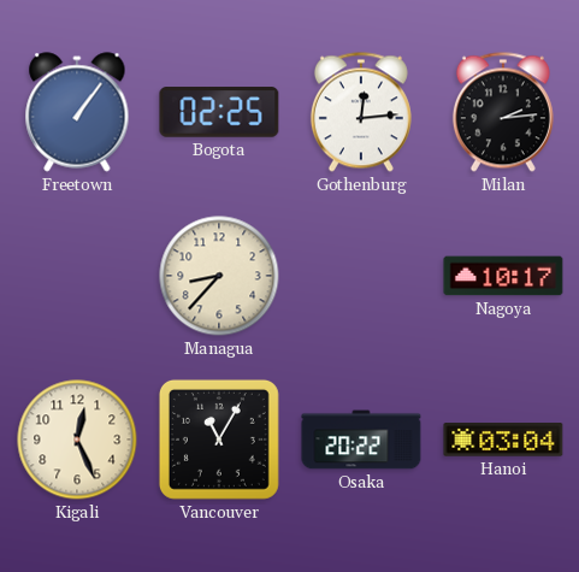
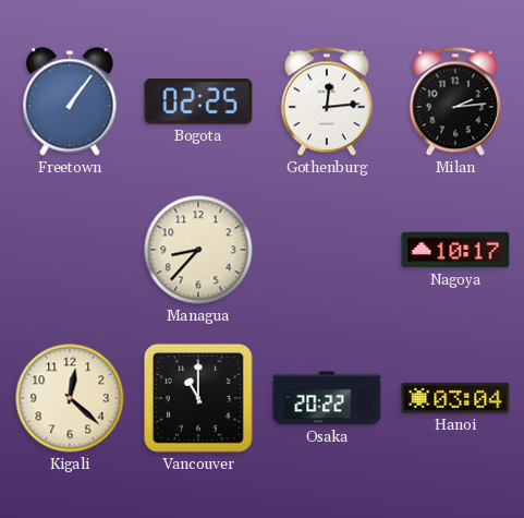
Kigali: 12:26 -> 12:22 (70, 398)
Vancouver: 11:05 -> 11:00 (198, 398)
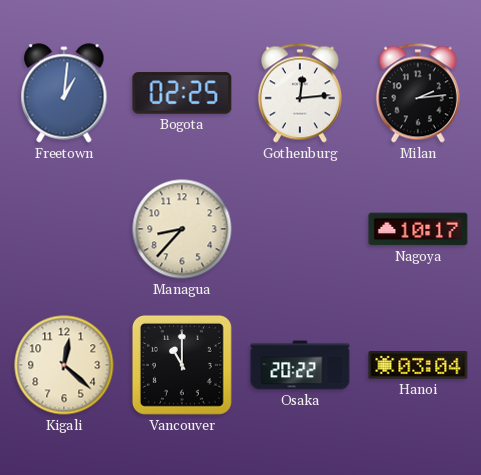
Freetown: 1:06 -> 1:01 (64, 93)
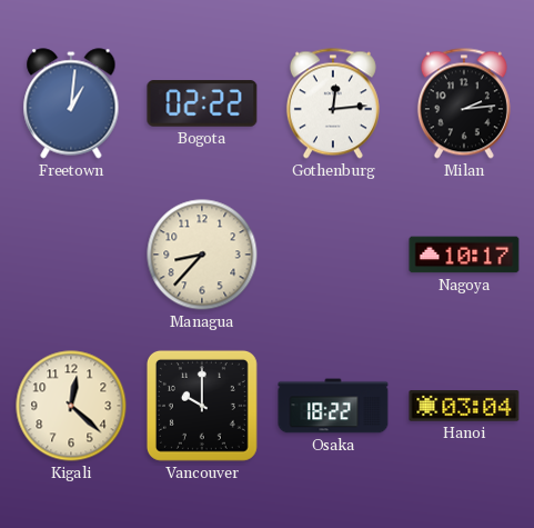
Bogota: 02:25 -> 02:22 (202, 103)
Vancouver: 11:00 -> 10:00 (202, 406)
Osaka: 20:22 -> 18:22 (333, 406)
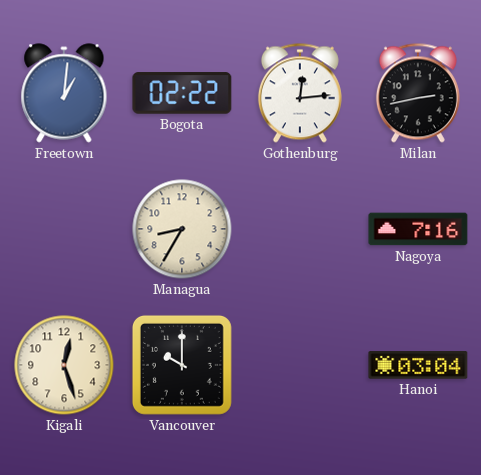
Milan: 2:14 -> 2:43 (418, 93)
Managua: 8:37 -> 8:35 (182, 229)
Nagoya: 10:17 -> 7:16 (418, 229)
Kigali: 12:22 -> 12:27 (64, 365)
Osaka: 18:22 -> none (333, 406)
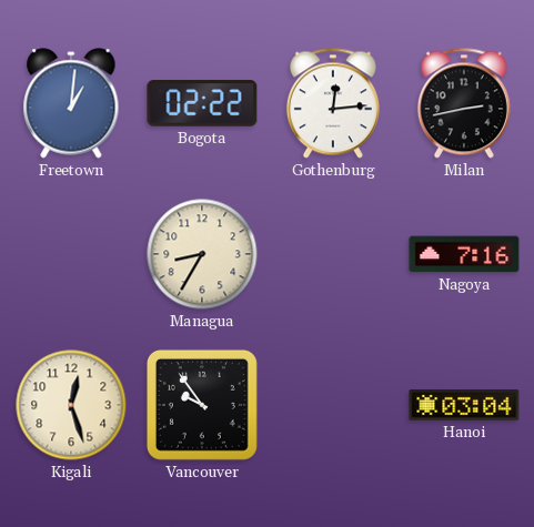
Vancouver: 10:00 -> 9:54 (202, 405)
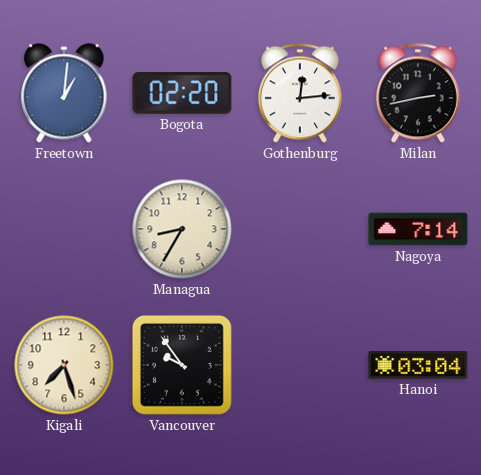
Bogota: 02:22 -> 02:20 (182, 93)
Nagoya: 7:16 -> 7:14 (418, 229)
Kigali: 12:27 -> 7:27 (64, 365)
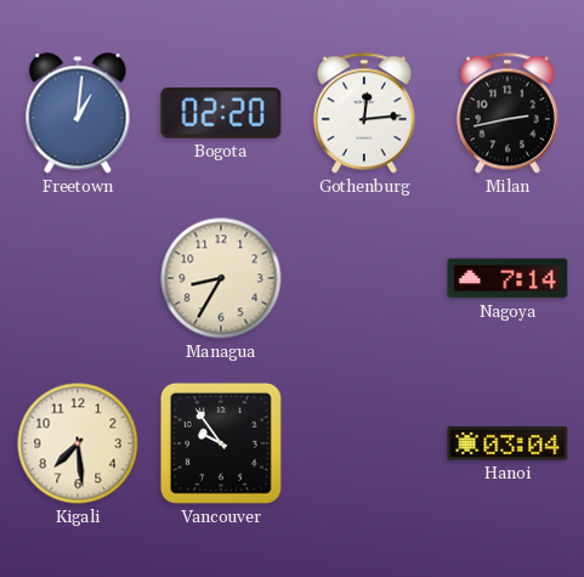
Kigali: 7:27 -> 7:29 (78, 443)
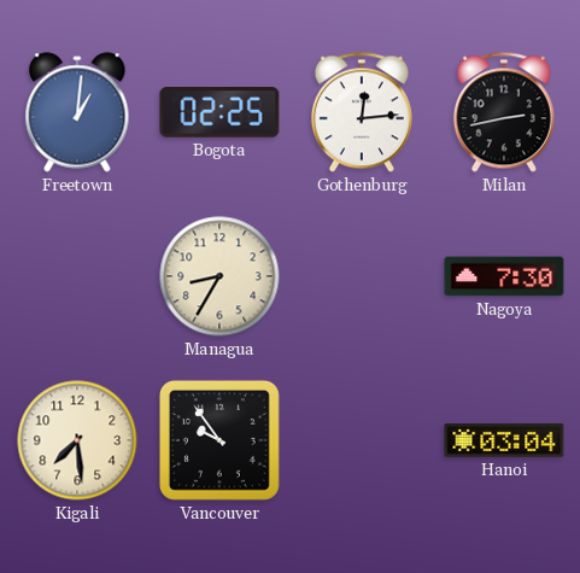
Bogota: 02:20 -> 02:25 (219, 112)
Nagoya: 7:14 -> 7:30 (504, 276)
